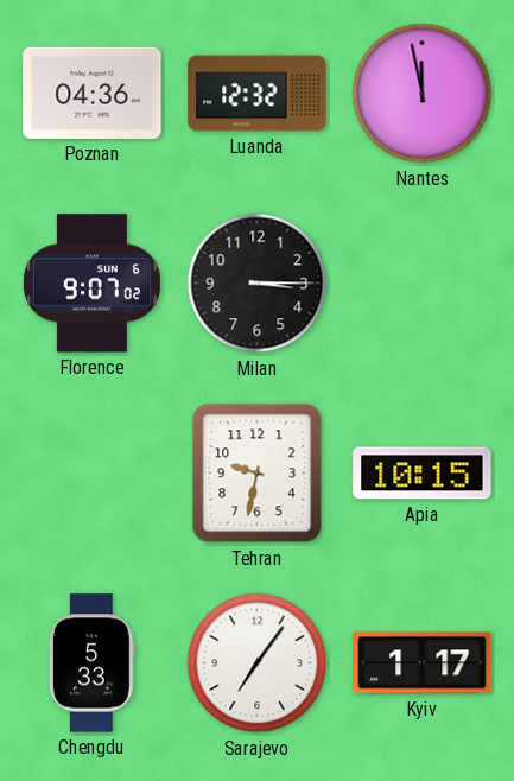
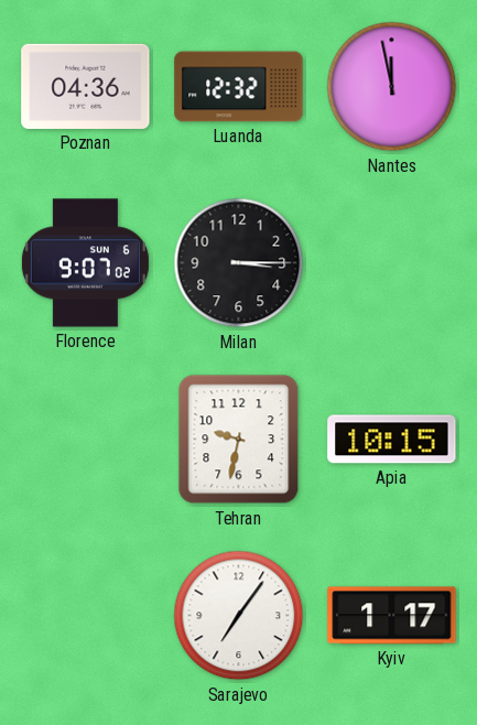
Chengdu: 5:33 -> none (91, 663)
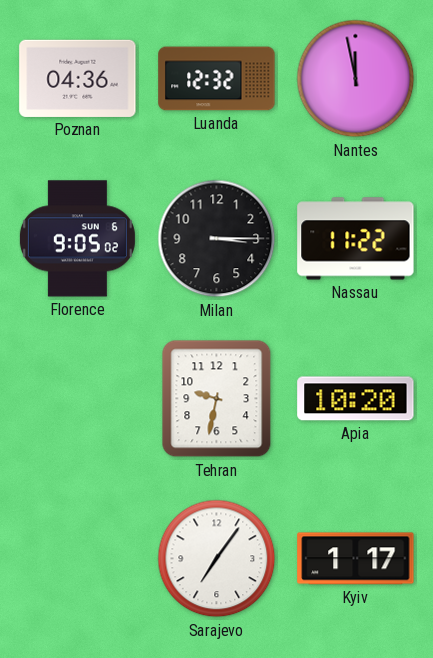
Florence: 9:07 -> 9:05 (77, 239)
Nassau: none -> 11:22 (356, 239)
Apia: 10:15 -> 10:20 (356, 399)
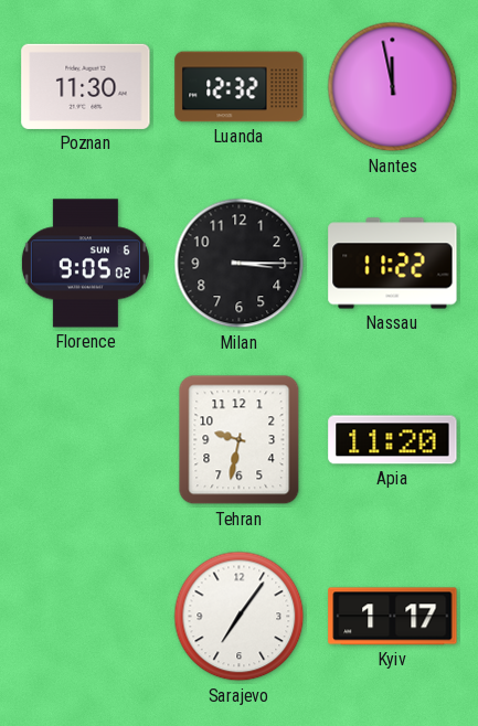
Poznan: 04:36 -> 11:30 (86, 86)
Apia: 10:20 -> 11:20 (393, 440)
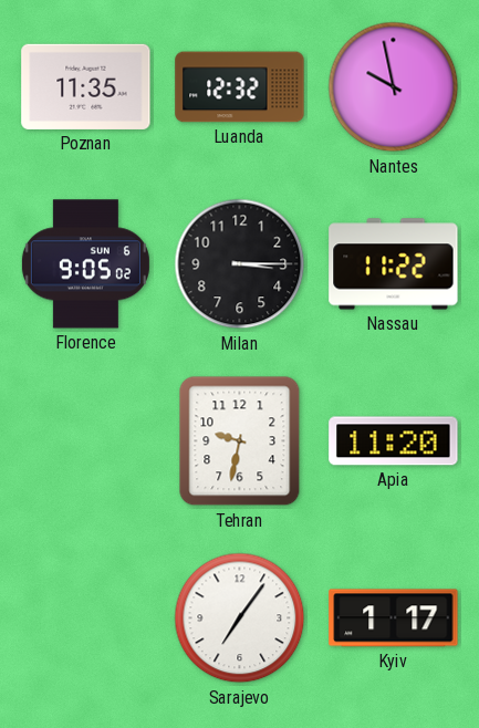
Poznan: 11:30 -> 11:35 (86, 86)
Nantes: 11:58 -> 9:58 (394, 87)
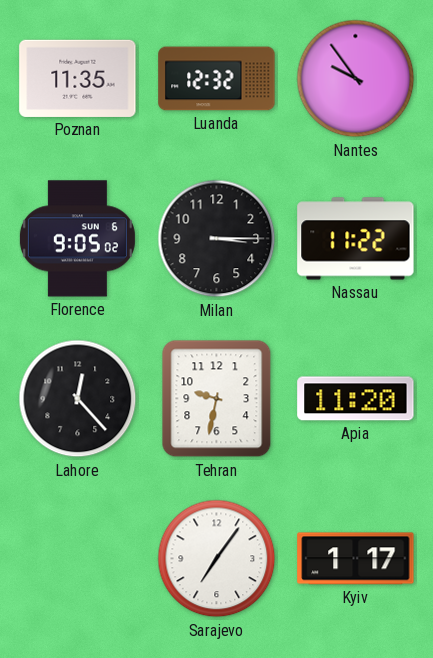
Nantes: 9:58 -> 9:54 (356, 79)
Lahore: none -> 12:23 (78, 399)
